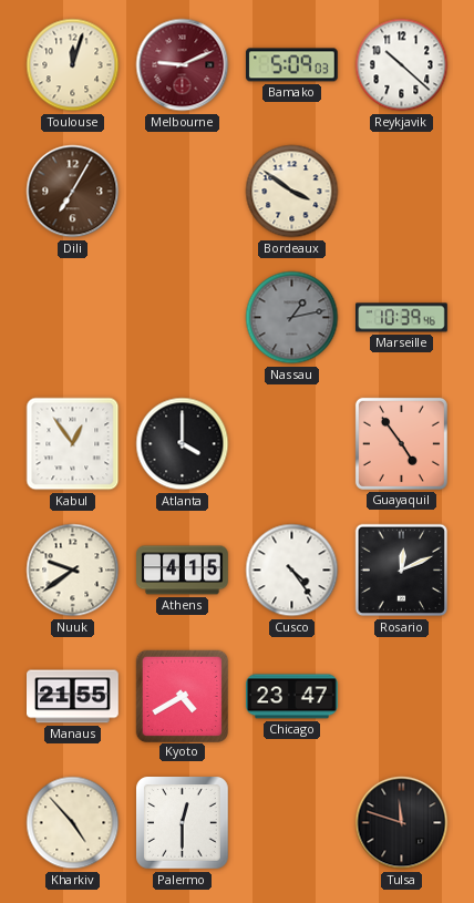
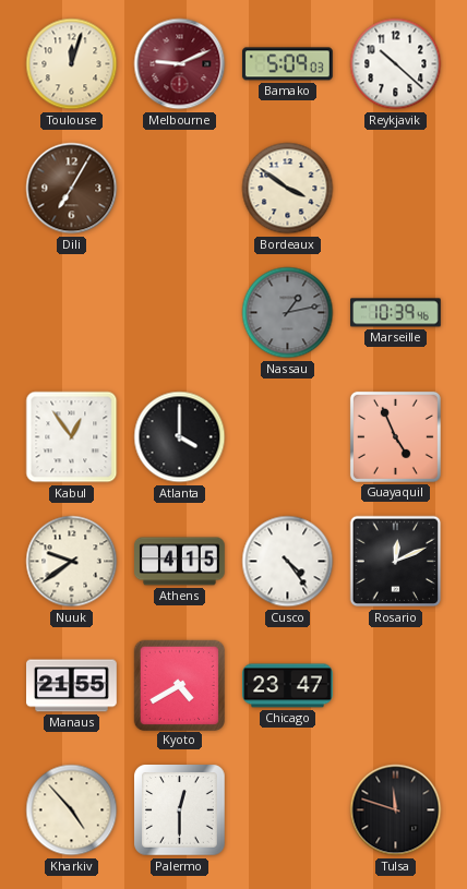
Guayaquil: 4:54 -> 4:56 (395, 436)
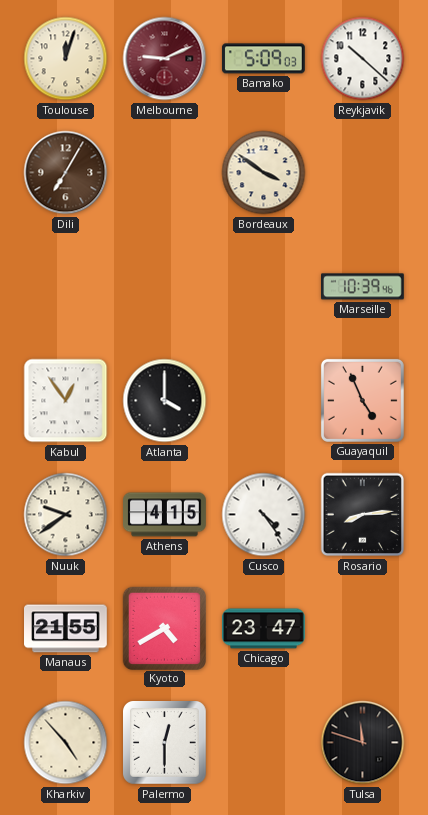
Nassau: 1:13 -> none (288, 313)
Rosario: 12:11 -> 8:14 (363, 515)
